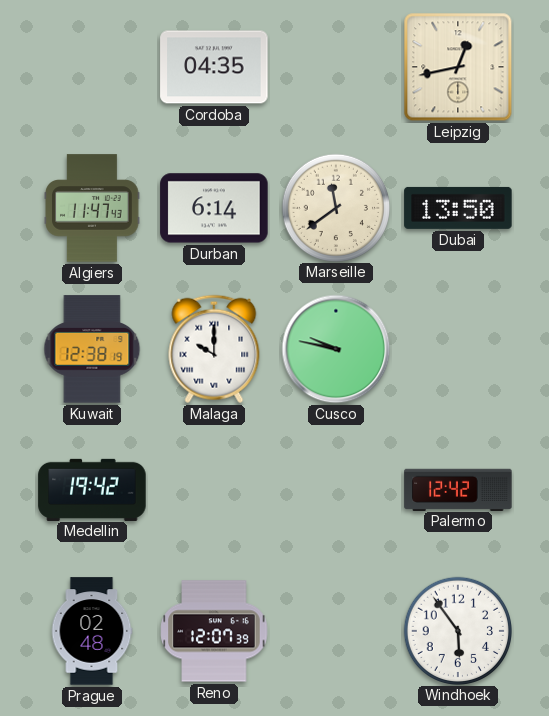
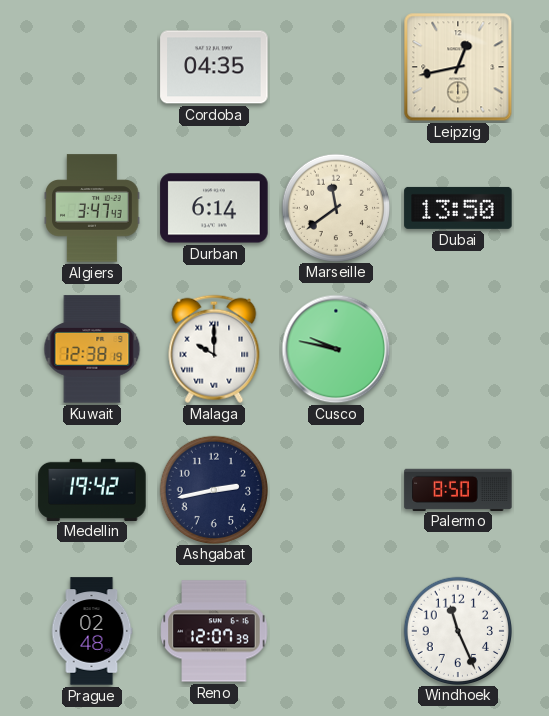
Algiers: 11:47 -> 3:47 (92, 208)
Ashgabat: none -> 2:43 (213, 489)
Palermo: 12:42 -> 8:50 (458, 489)
Windhoek: 5:54 -> 11:26 (457, 630)
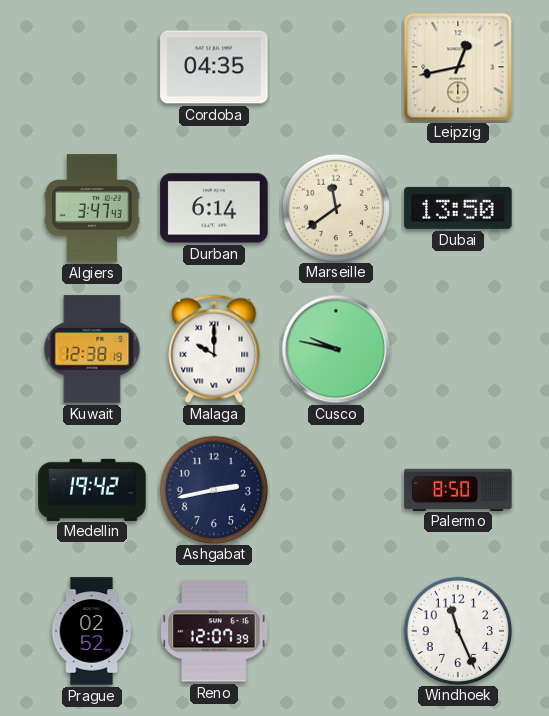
Prague: 02:48 -> 02:52 (92, 631)
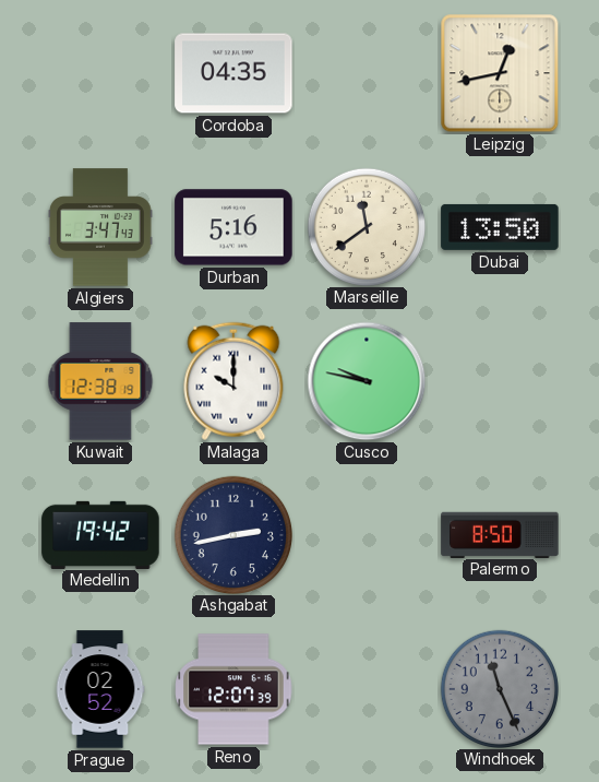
Durban: 6:14 -> 5:16 (233, 227)
Windhoek dial: white -> grey (499, 688)
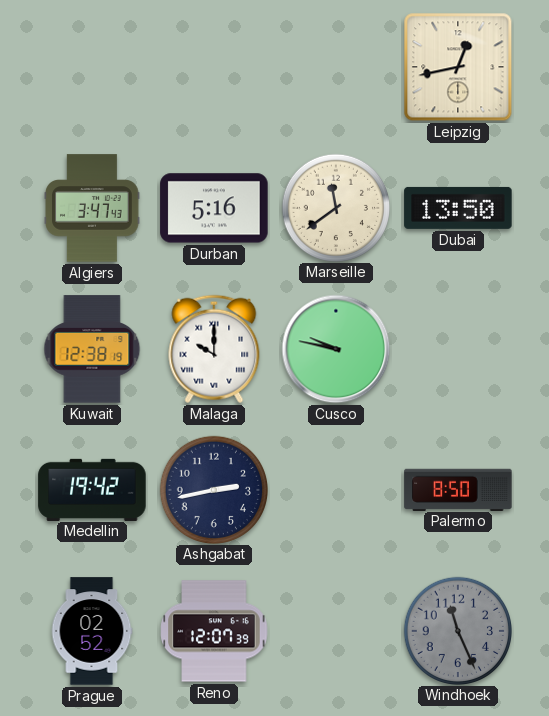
Cordoba: 04:35 -> none (233, 73)
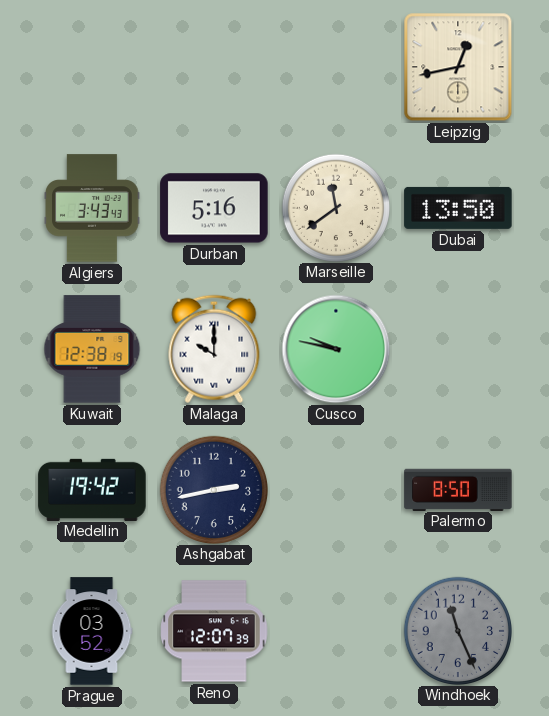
Algiers: 3:47 -> 3:43 (92, 208)
Prague: 02:52 -> 03:52 (92, 631)
